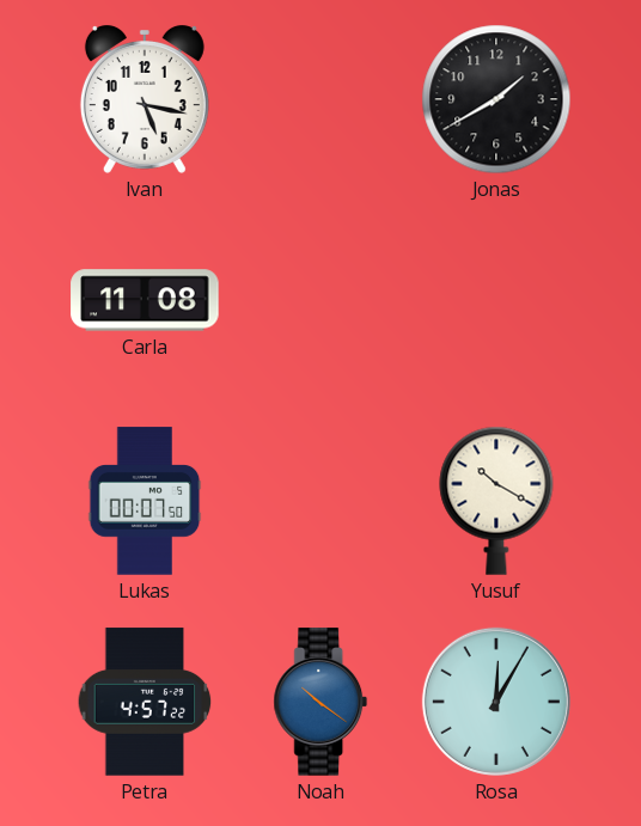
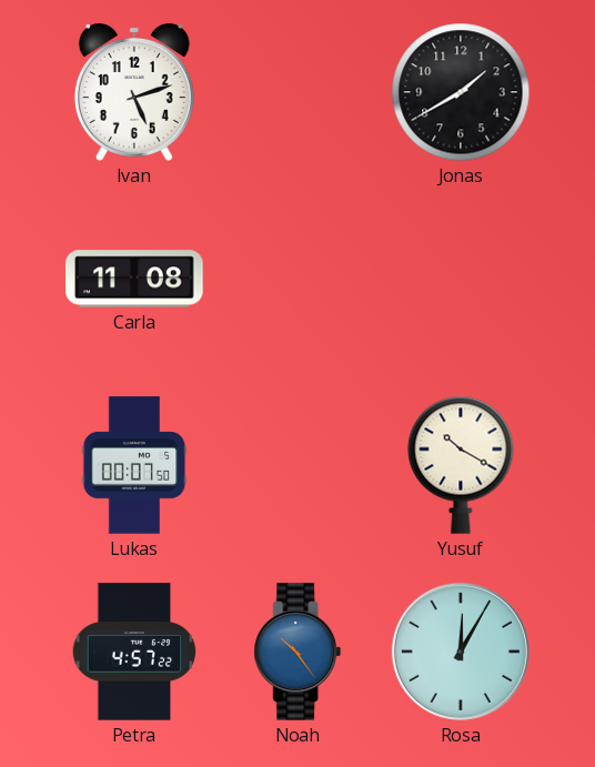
Ivan: 5:17 -> 5:12 (134, 92)
Noah: 10:21 -> 10:24 (297, 652)
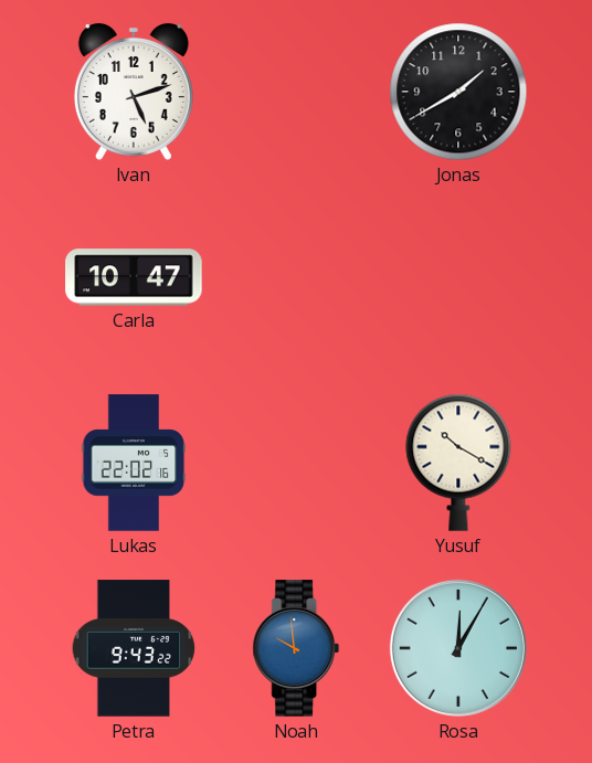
Carla: 11:08 -> 10:47 (134, 277)
Lukas: 00:07 -> 22:02 (134, 463)
Petra: 4:57 -> 9:43 (134, 648)
Noah: 10:24 -> 9:59 (296, 648)
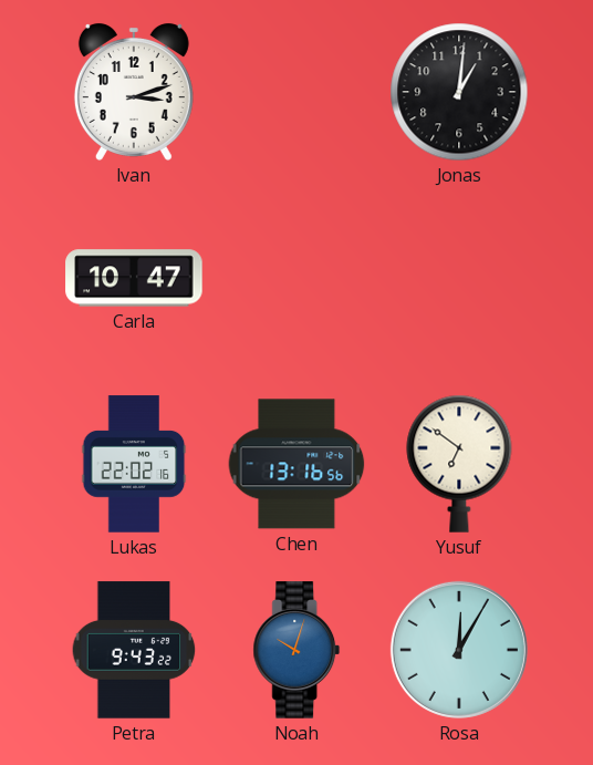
Ivan: 5:12 -> 3:12 (134, 92)
Jonas: 1:40 -> 1:01 (459, 92)
Chen: none -> 13:16 (296, 464)
Yusuf: 10:20 -> 6:51 (459, 464)
Noah: 9:59 -> 10:03 (296, 650)
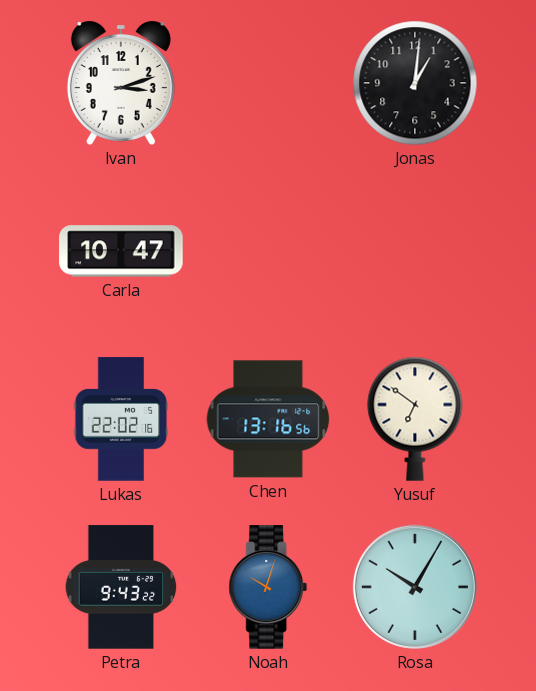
Rosa: 12:05 -> 10:05 (415, 587)
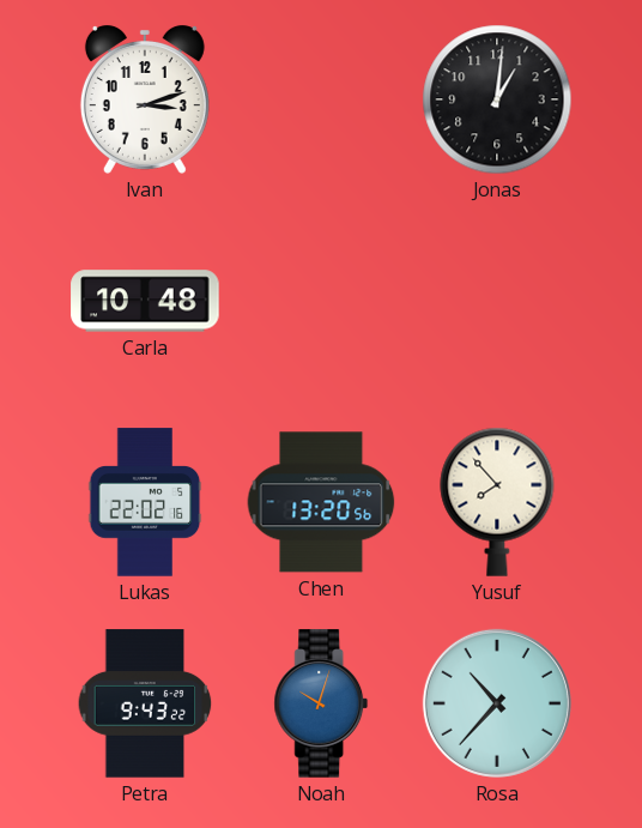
Carla: 10:47 -> 10:48 (145, 301)
Chen: 13:16 -> 13:20 (321, 502)
Yusuf: 6:51 -> 7:53 (497, 502)
Rosa: 10:05 -> 10:37 (497, 703)
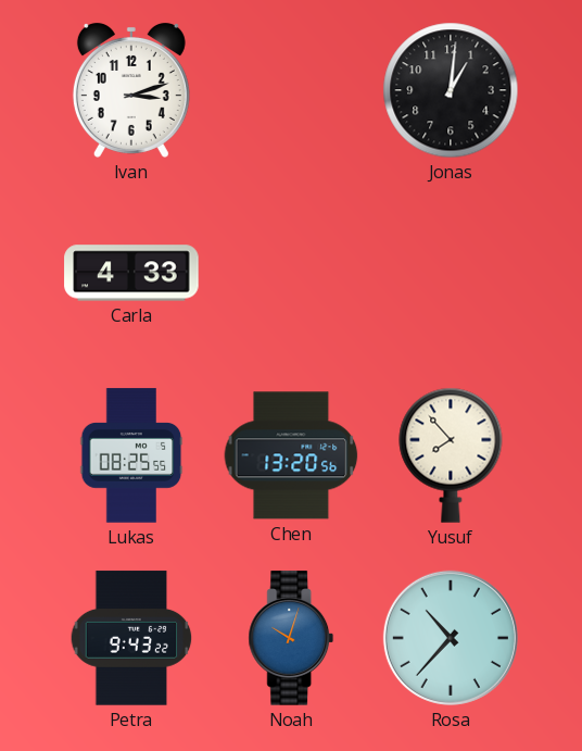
Carla: 10:48 -> 4:33 (131, 273)
Lukas: 22:02 -> 08:25 (131, 455)
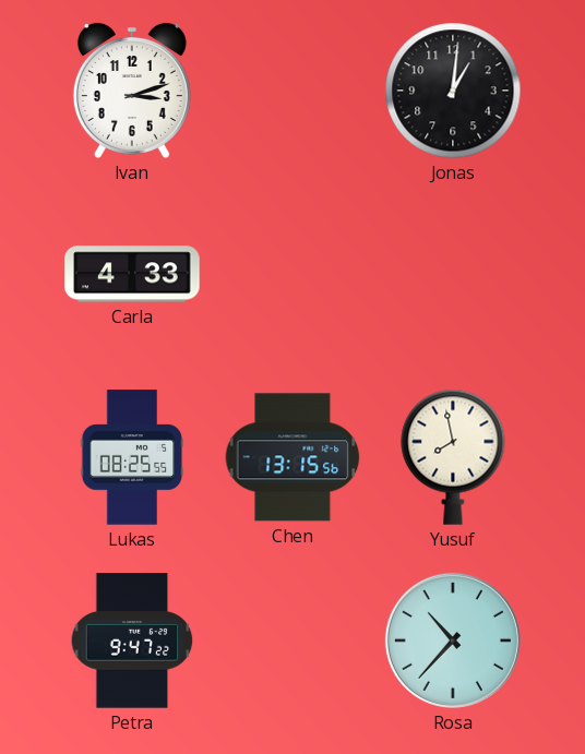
Chen: 13:20 -> 13:15 (292, 457)
Yusuf: 7:53 -> 7:58 (453, 457)
Petra: 9:43 -> 9:47 (132, 641)
Noah: 10:03 -> none (291, 638)
